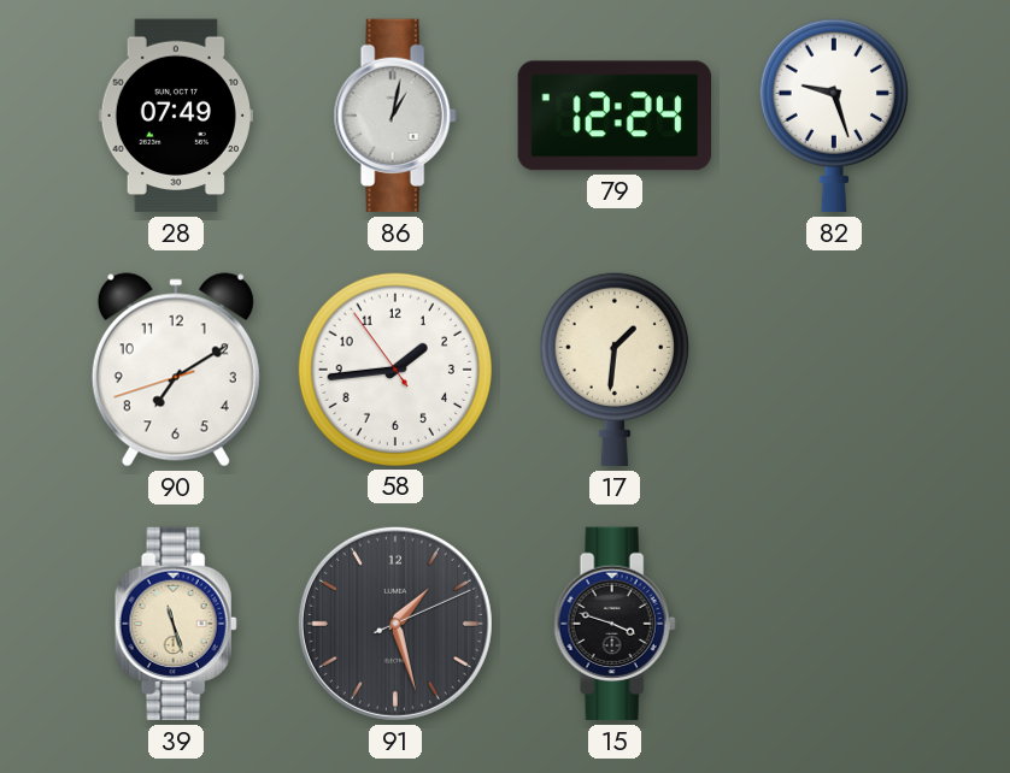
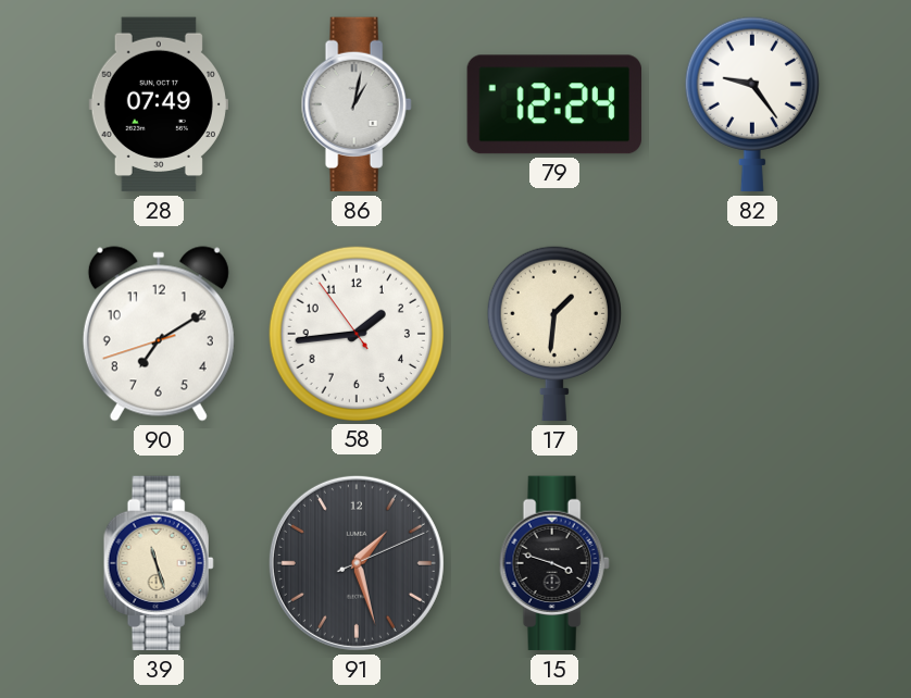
82: 9:27 -> 9:24 (752, 104)
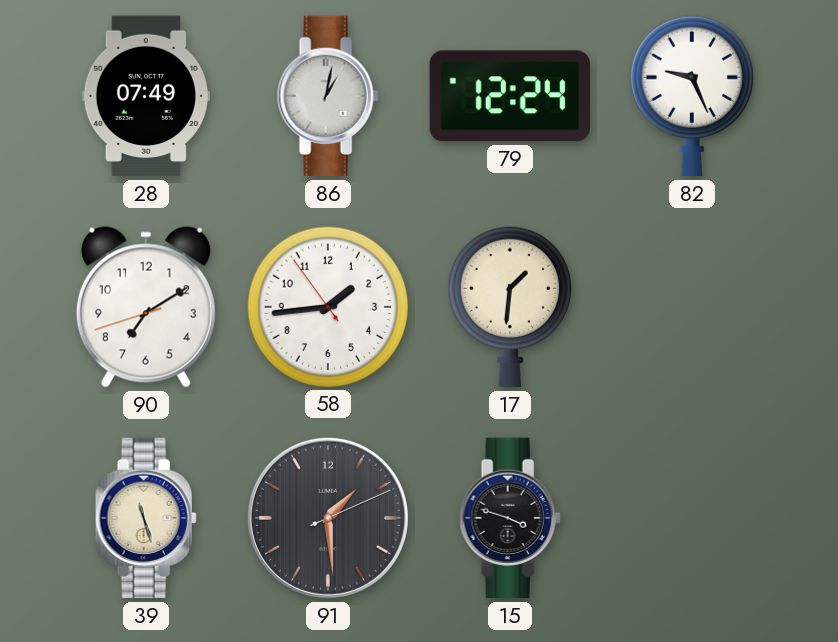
82: 9:24 -> 9:26 (692, 96)
91: 1:27 -> 1:29 (328, 518)
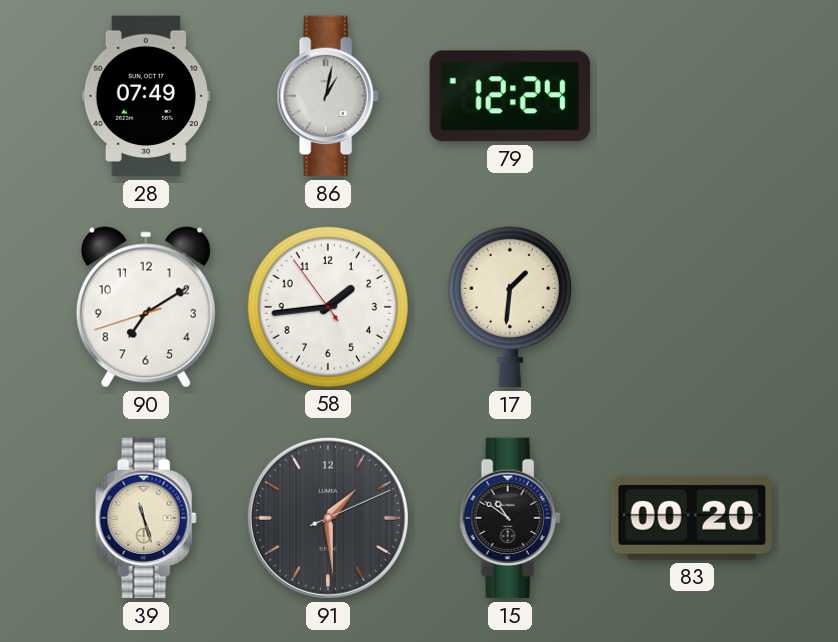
82: 9:26 -> none (692, 96)
15: 3:48 -> 10:51 (510, 518)
83: none -> 00:20 (692, 518)
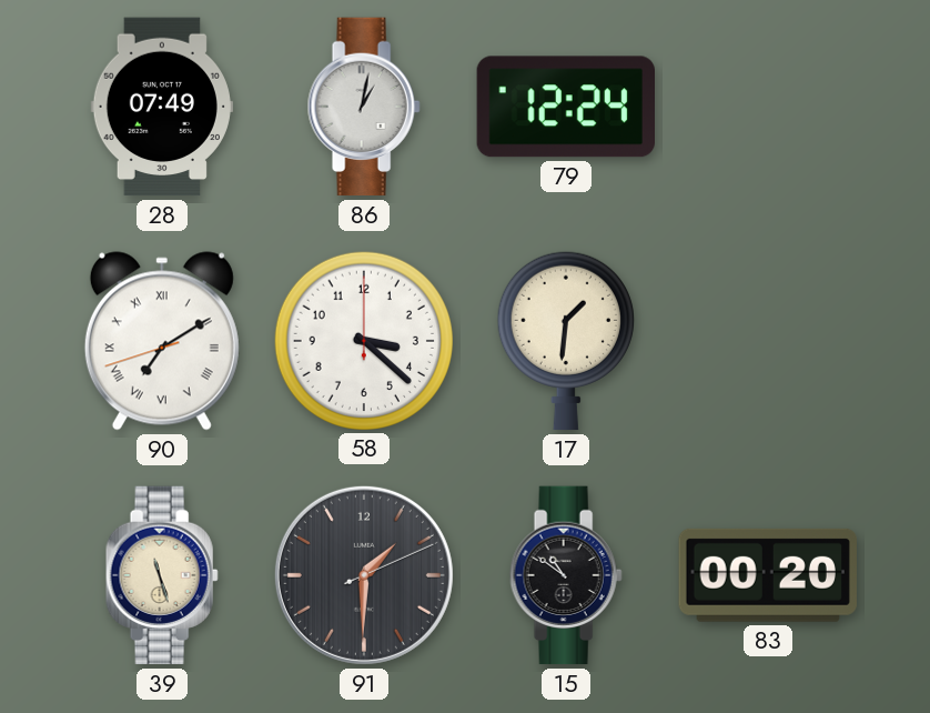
90 numerals: Arabic -> Roman (162, 341)
58: 1:43 -> 3:22 (363, 340)
91: 1:29 -> 1:30 (364, 575)
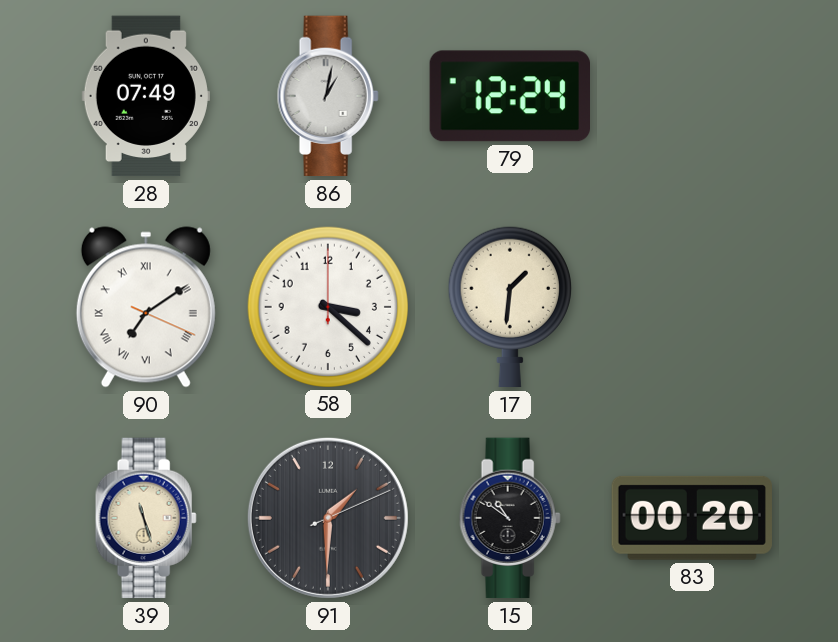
90: 7:09:42 -> 7:09:19 (146, 307)
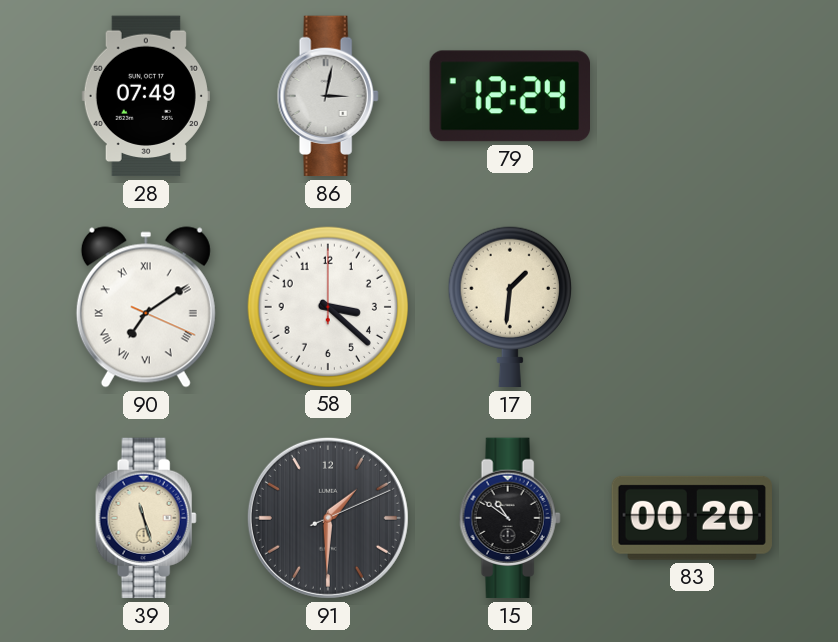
86: 1:02 -> 3:02 (328, 96)
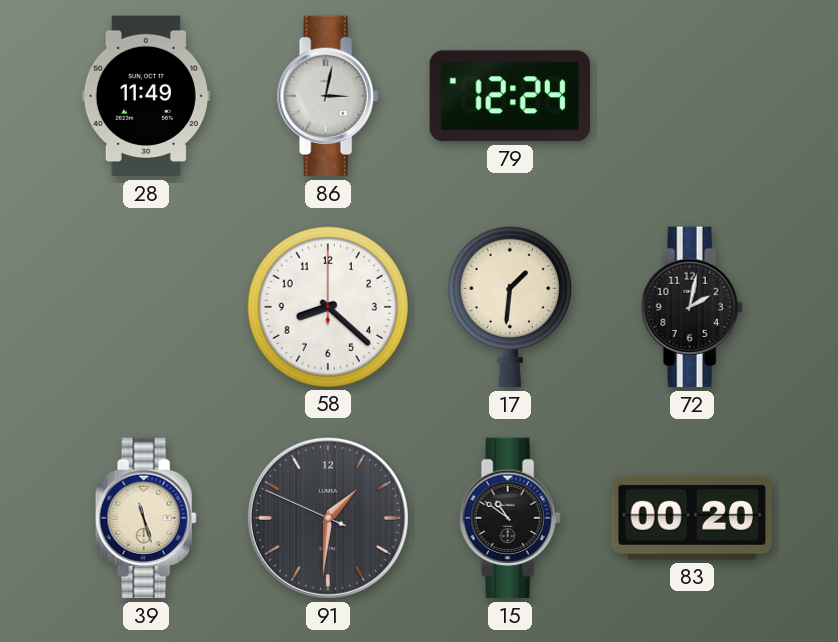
28: 07:49 -> 11:49 (146, 96)
90: 7:09 -> none (146, 307)
58: 3:22 -> 8:22 (327, 306)
72: none -> 2:02 (692, 307)
91: 1:30:11 -> 1:30:49 (328, 518)
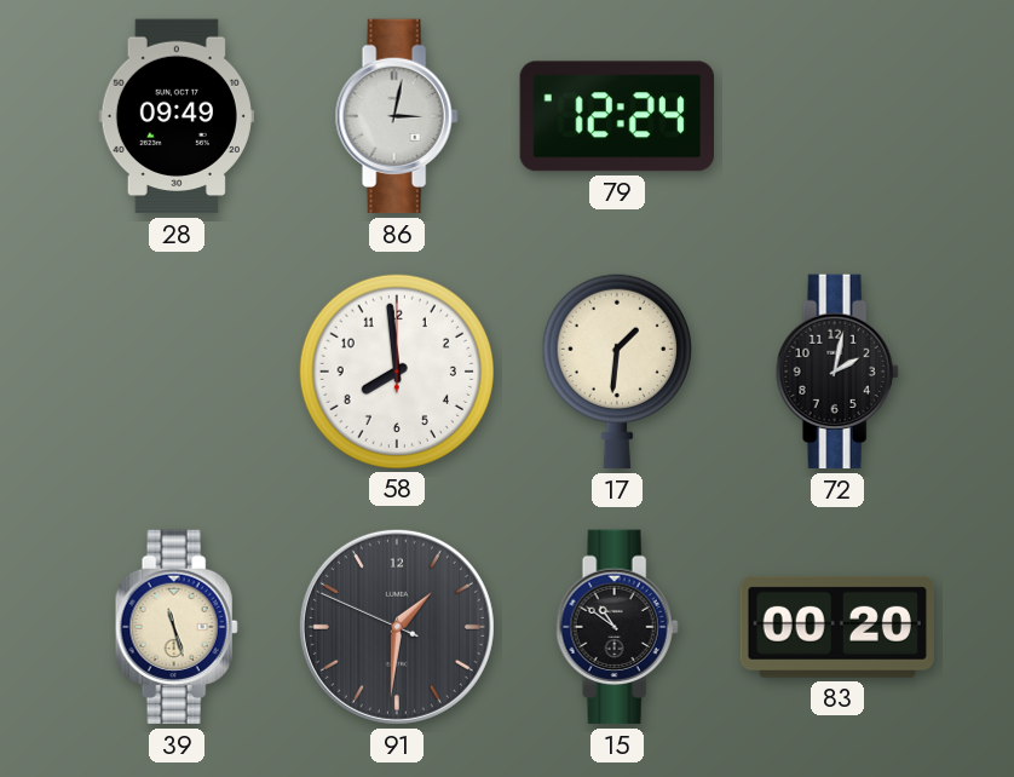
28: 11:49 -> 09:49 (177, 116)
58: 8:22 -> 7:59 (396, 370)
